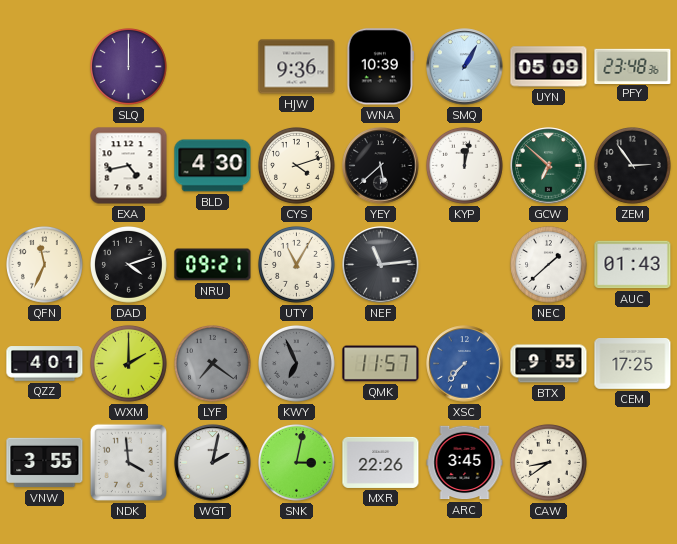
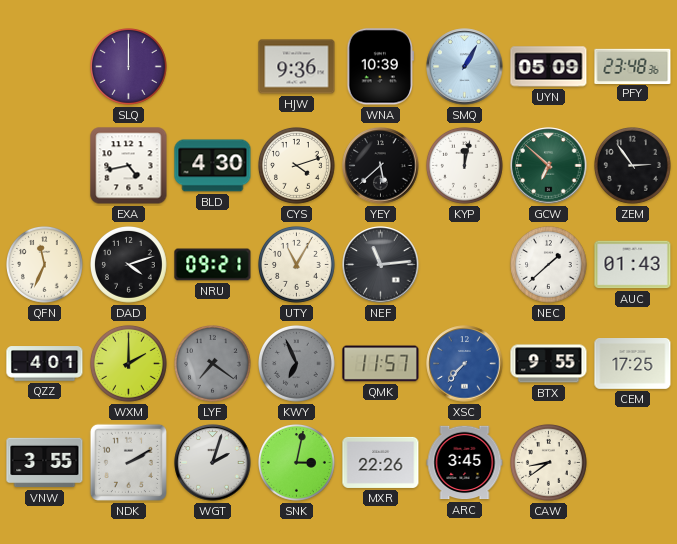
NDK: 3:59 -> 2:10 (128, 462)
WGT: 2:02 -> 2:03 (213, 463)
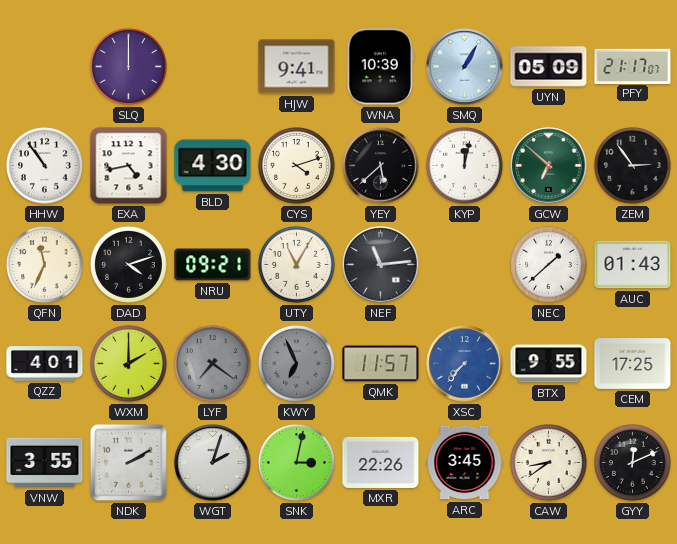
HJW: 9:36 -> 9:41 (297, 67)
PFY: 23:48 -> 21:17 (633, 66)
HHW: none -> 10:54 (45, 166)
GYY: none -> 12:11 (633, 463)
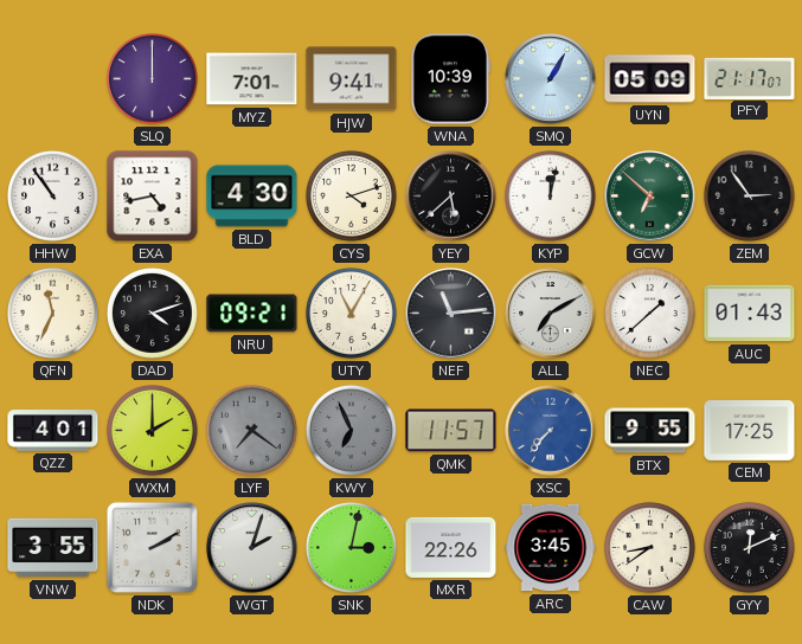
MYZ: none -> 7:01 (252, 79)
ALL: none -> 7:10 (551, 314)
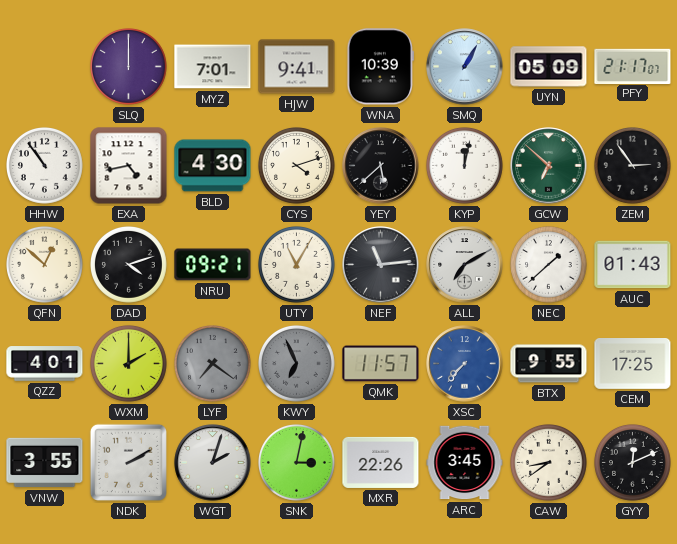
QFN: 11:34 -> 12:52 (45, 265)
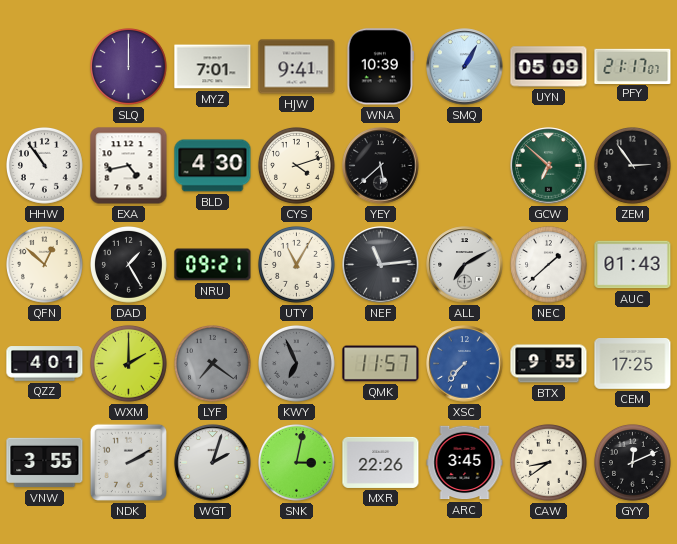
KYP: 12:02 -> none (465, 166)
DAD: 4:12 -> 1:25 (129, 265)
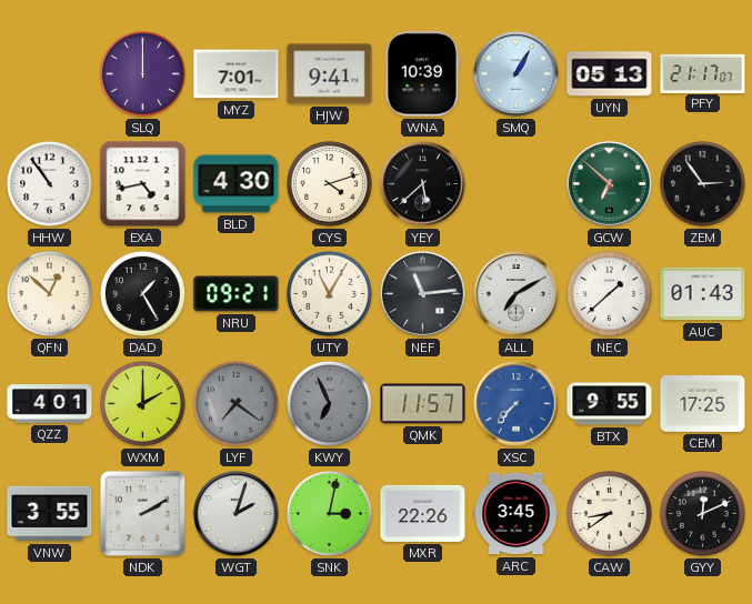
UYN: 05:09 -> 05:13 (610, 74)
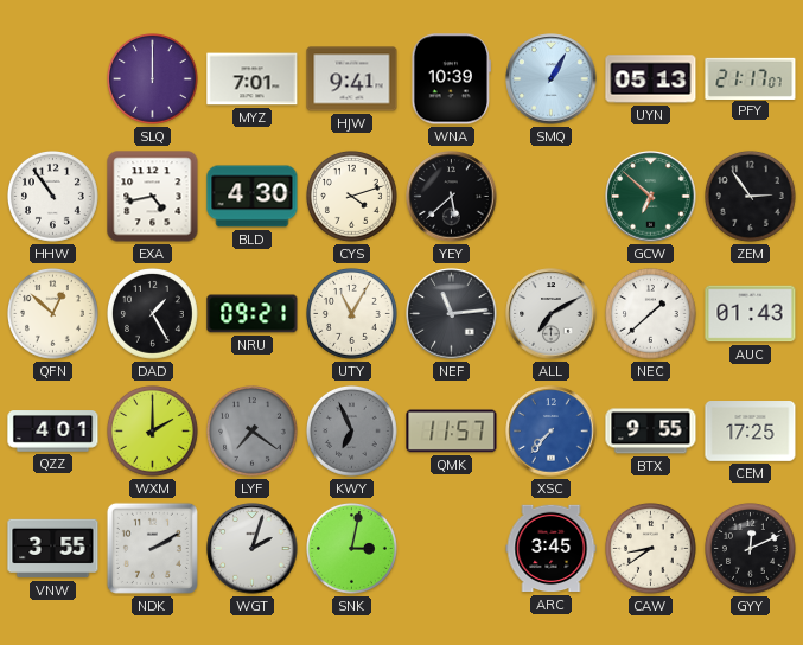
MXR: 22:26 -> none (423, 513)
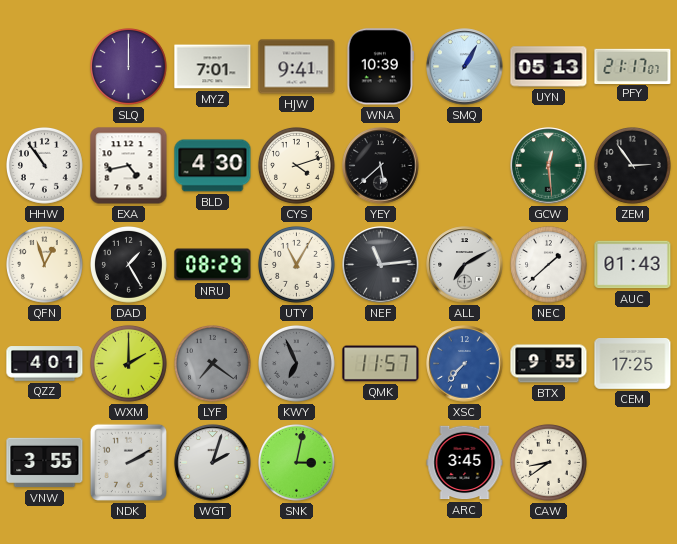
GCW: 6:52 -> 12:29 (549, 166)
QFN: 12:52 -> 12:57 (45, 265)
NRU: 09:21 -> 08:29 (213, 265)
GYY: 12:11 -> none (751, 549)
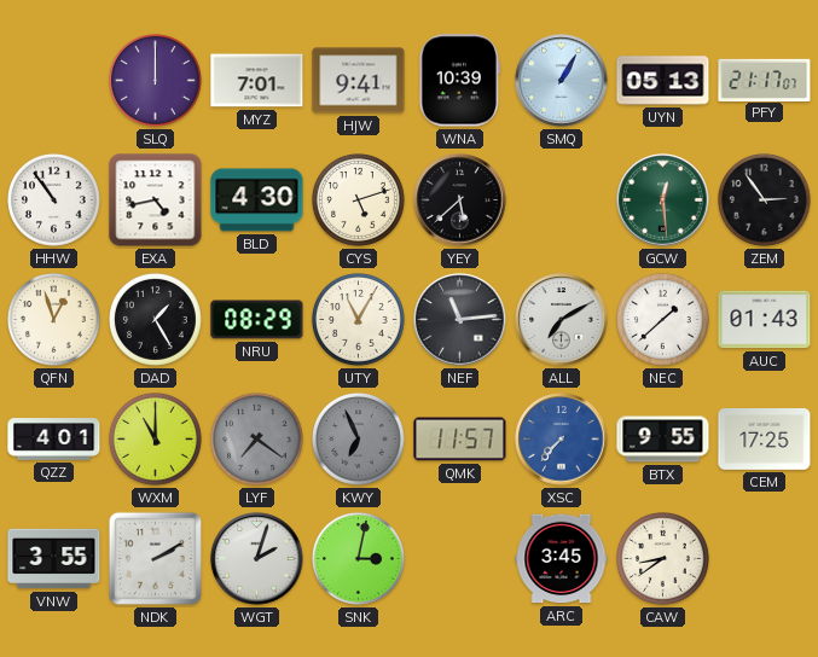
CYS: 4:12 -> 5:12 (359, 200)
WXM: 2:00 -> 11:00 (156, 440)
